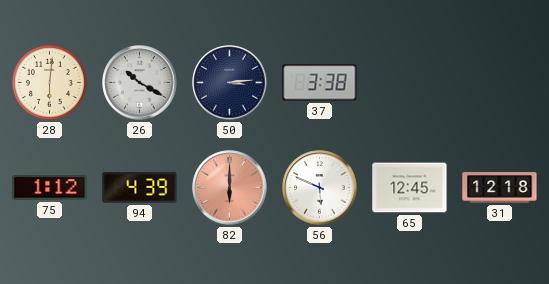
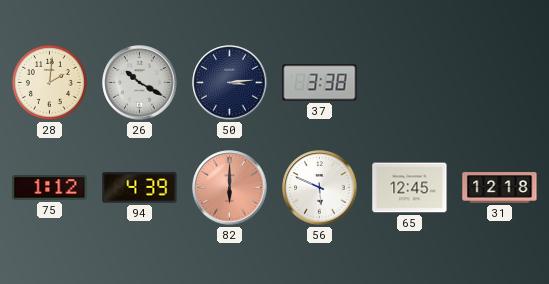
28: 6:01 -> 2:01 (49, 82)
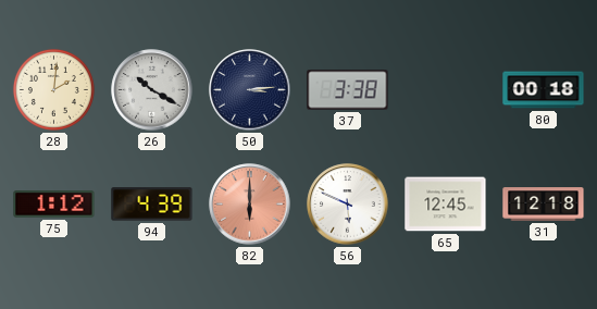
80: none -> 00:18 (544, 90)
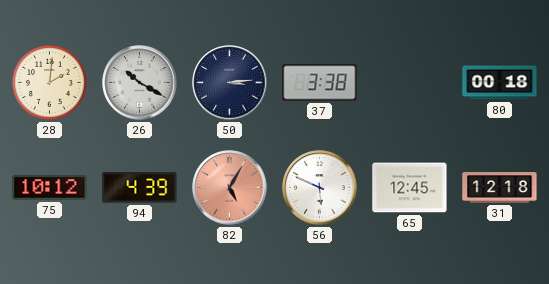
75: 1:12 -> 10:12 (50, 188)
82: 6:00 -> 5:05 (230, 188)
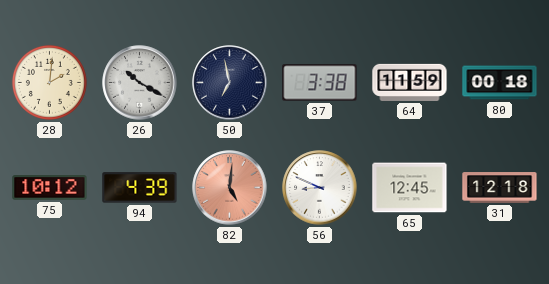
50: 3:14 -> 6:58 (230, 83)
64: none -> 11:59 (410, 82)
82: 5:05 -> 5:01 (230, 188)
56: 5:49 -> 8:49 (320, 188)
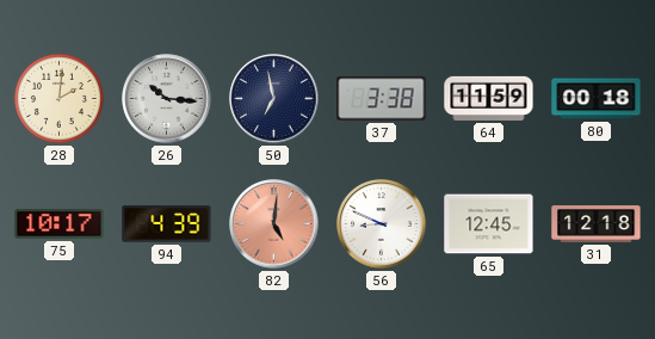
26: 10:20 -> 10:16 (167, 99)
75: 10:12 -> 10:17 (60, 224)
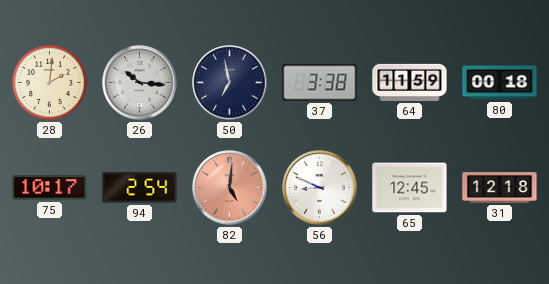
94: 4:39 -> 2:54 (140, 188)
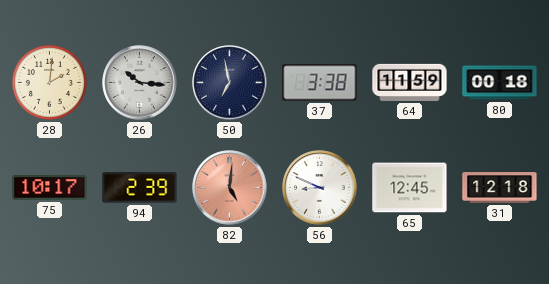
94: 2:54 -> 2:39 (140, 188)
